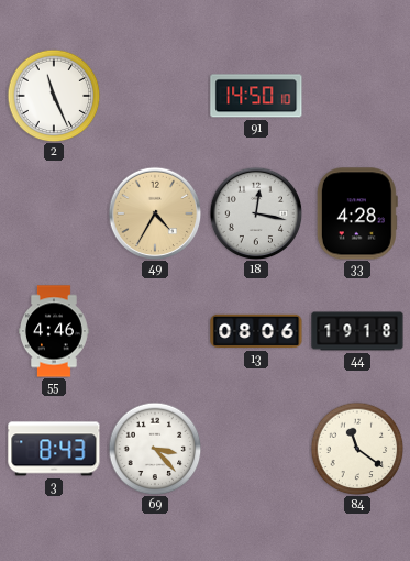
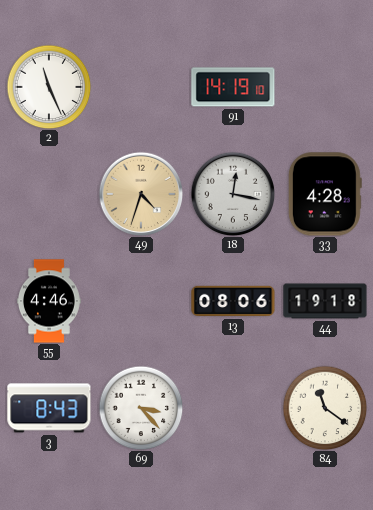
91: 14:50 -> 14:19 (233, 87)
49: 4:35 -> 4:33 (141, 194)
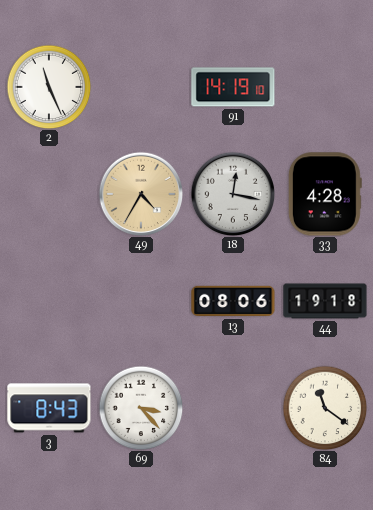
49: 4:33 -> 4:35 (141, 194)
55: 4:46 -> none (50, 301)
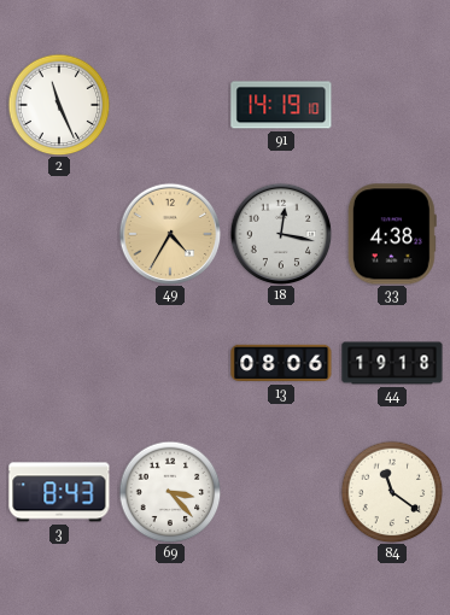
33: 4:28 -> 4:38 (392, 234)
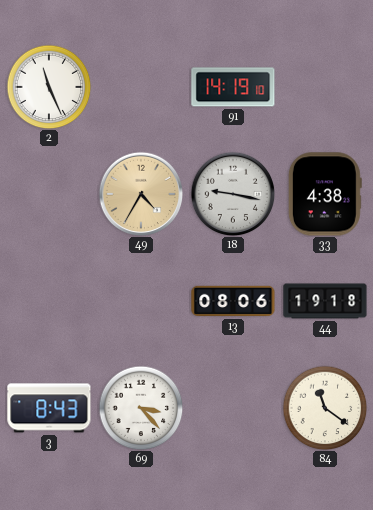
18: 12:17 -> 9:17 (233, 194)
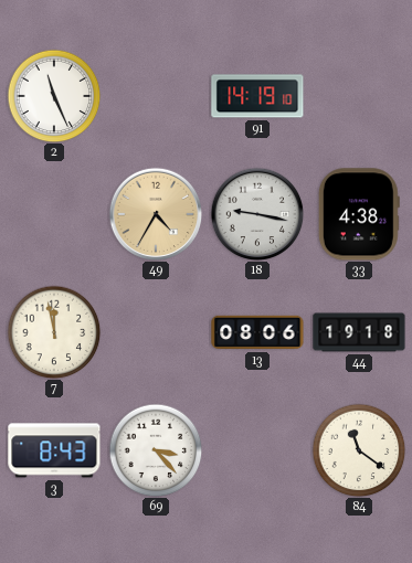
7: none -> 11:58 (54, 332)
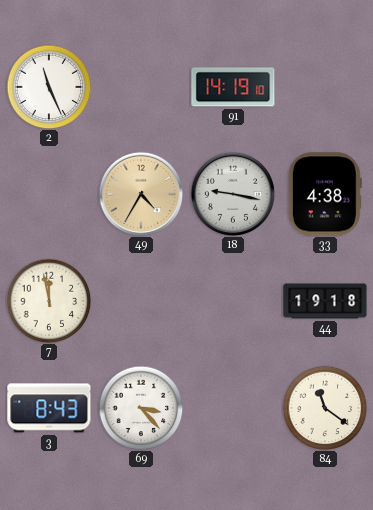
13: 08:06 -> none (257, 332)
